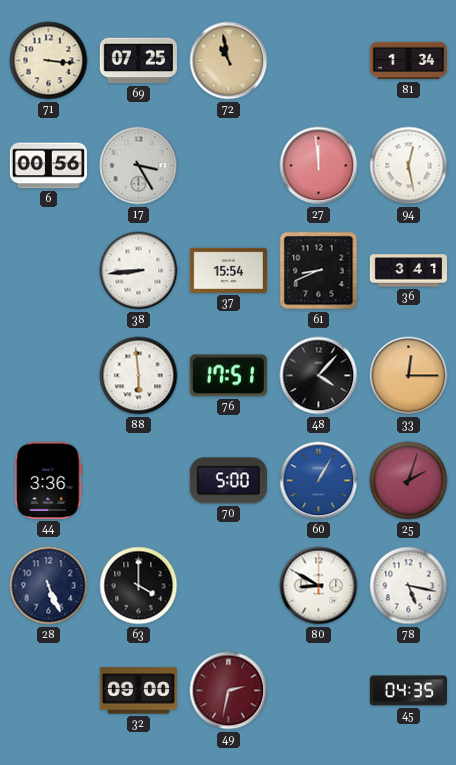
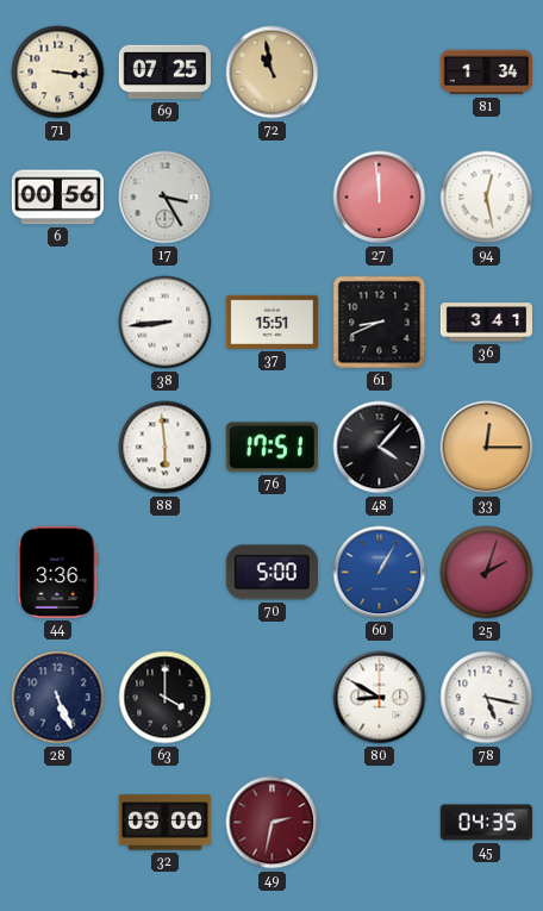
37: 15:54 -> 15:51 (271, 322)
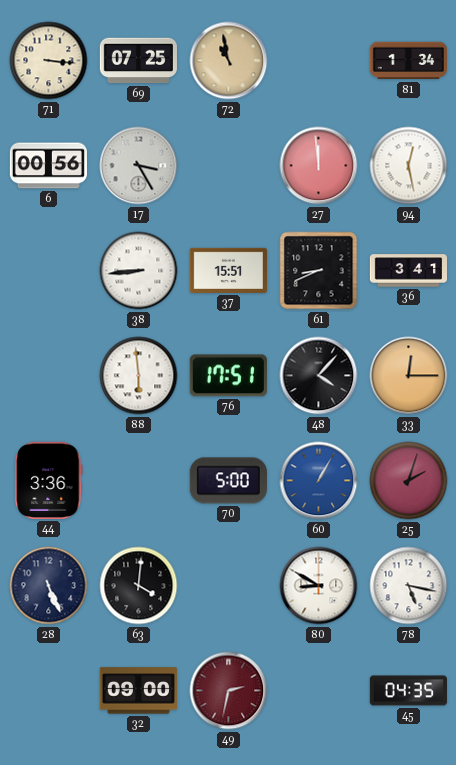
63: 4:00 -> 4:01 (139, 586)
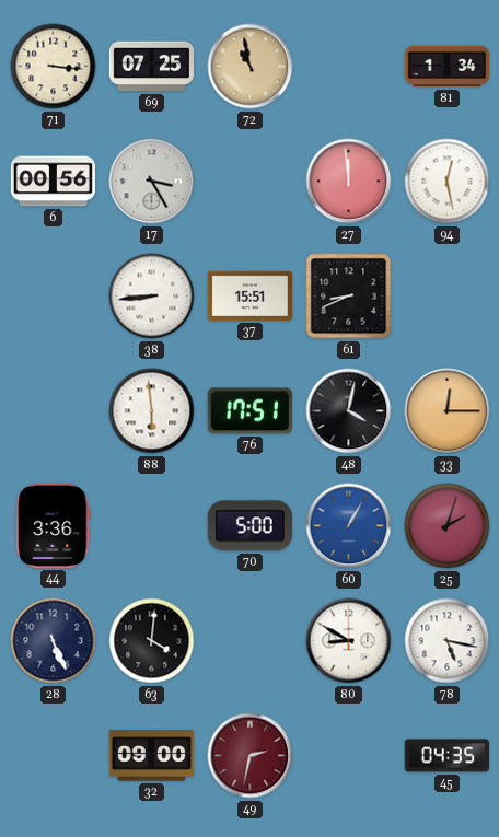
36: 3:41 -> none (408, 271)
48: 4:07 -> 4:02 (349, 411)
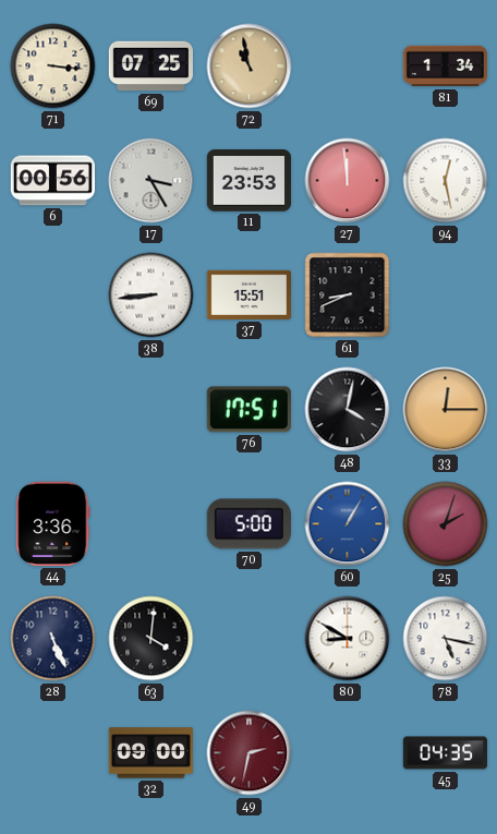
11: none -> 23:53 (248, 181)
88: 5:59 -> none (152, 411)
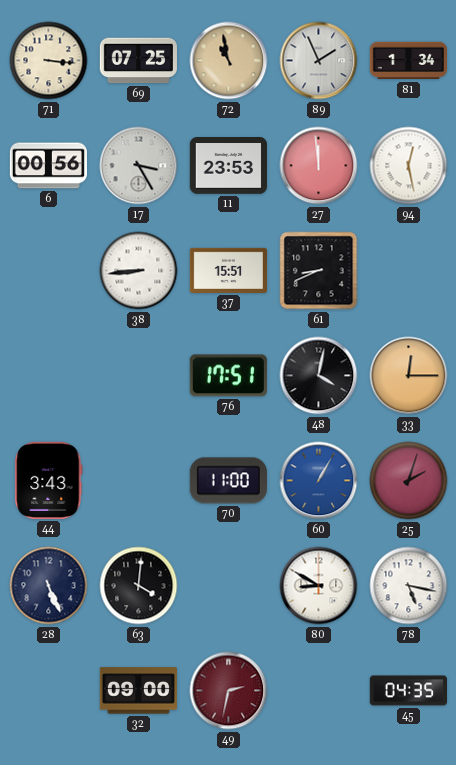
89: none -> 1:56 (319, 61)
44: 3:36 -> 3:43 (49, 480)
70: 5:00 -> 11:00 (228, 481)
